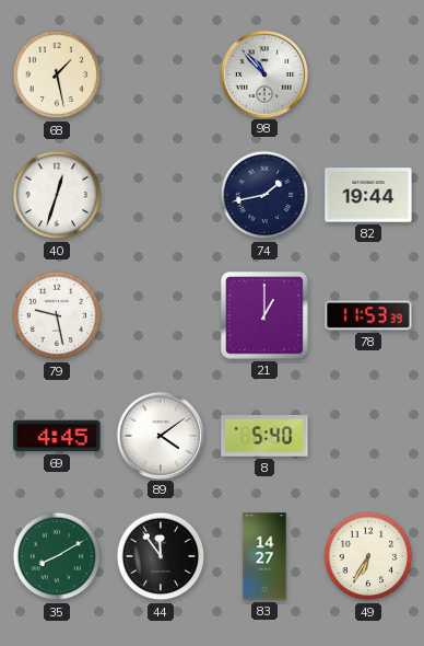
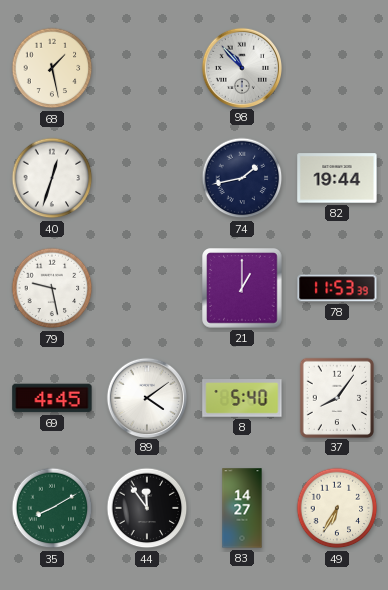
37: none -> 8:06 (336, 397)
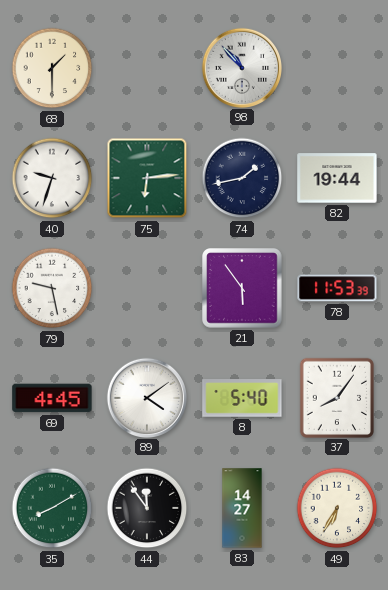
68: 1:28 -> 1:30 (52, 68)
40: 12:33 -> 9:33 (52, 178)
75: none -> 6:14 (147, 178)
21: 1:00 -> 5:54 (242, 288)
